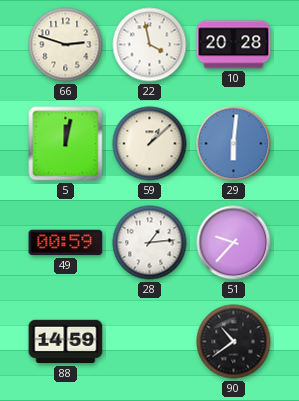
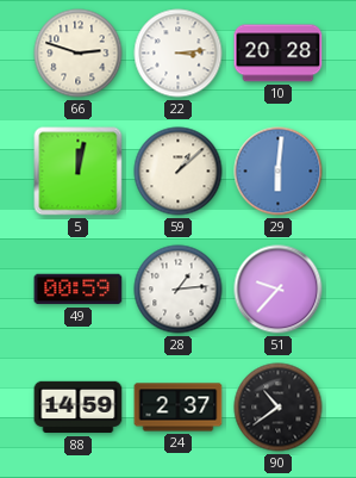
22: 3:58 -> 3:14 (179, 54)
24: none -> 2:37 (179, 408)
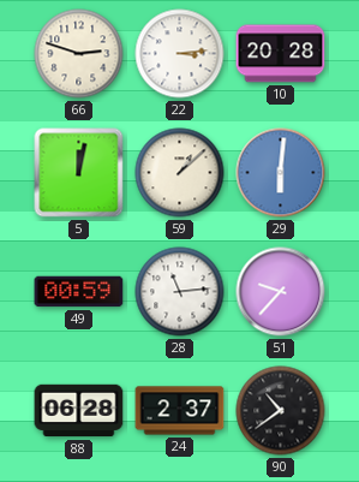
28: 1:14 -> 11:14 (180, 292)
88: 14:59 -> 06:28 (79, 411)
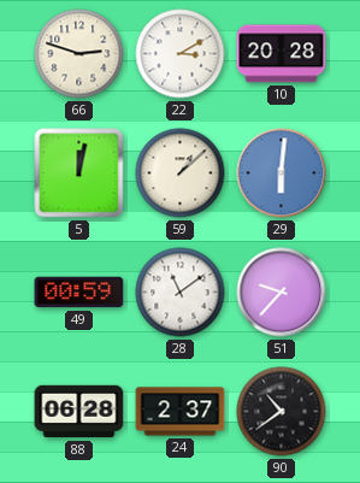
22: 3:14 -> 3:10 (181, 54)
28: 11:14 -> 11:09 (181, 293)
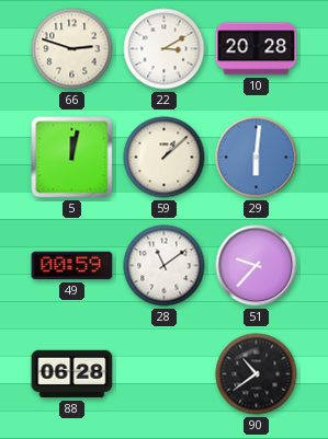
24: 2:37 -> none (181, 412)
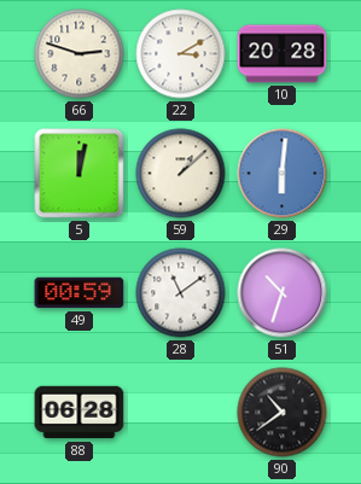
51: 9:37 -> 10:33 (283, 293)
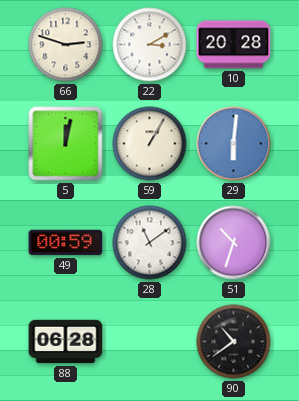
59: 1:08 -> 1:05 (150, 144)
